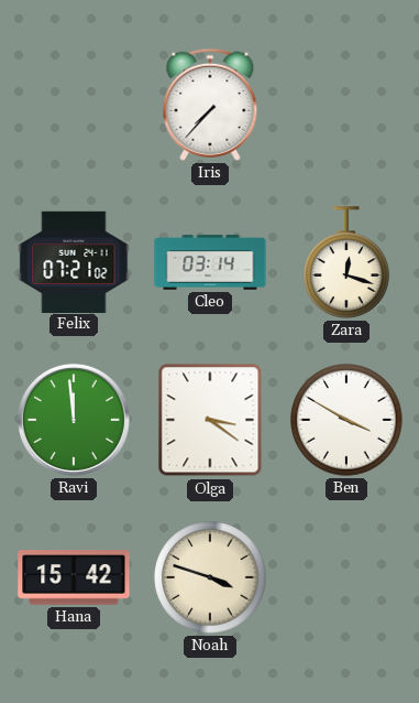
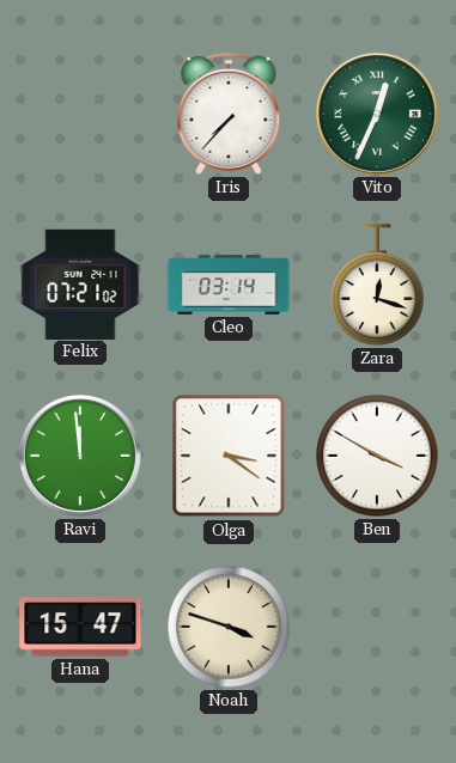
Vito: none -> 12:34 (377, 114)
Hana: 15:42 -> 15:47 (80, 627)
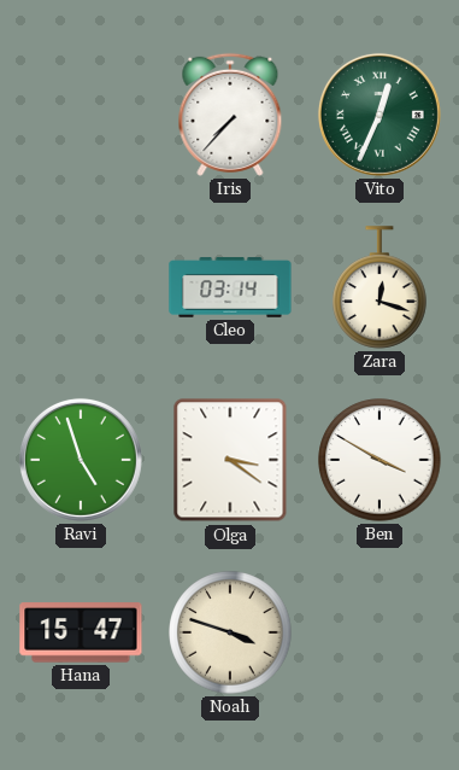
Felix: 07:21 -> none (80, 283)
Ravi: 11:59 -> 4:57 (81, 460)
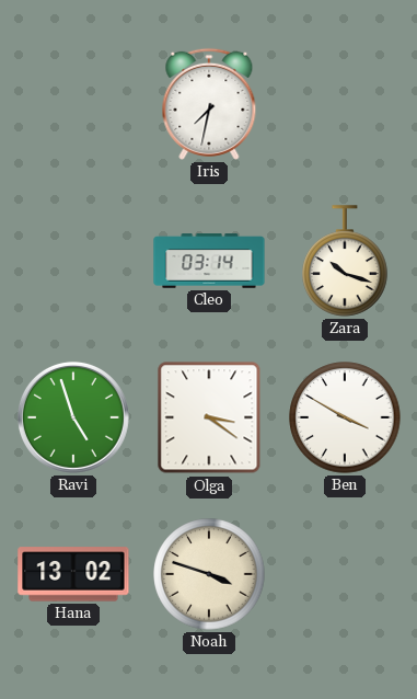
Iris: 7:37 -> 7:32 (209, 104)
Vito: 12:34 -> none (379, 115)
Zara: 12:18 -> 10:18 (345, 261)
Hana: 15:47 -> 13:02 (73, 574)
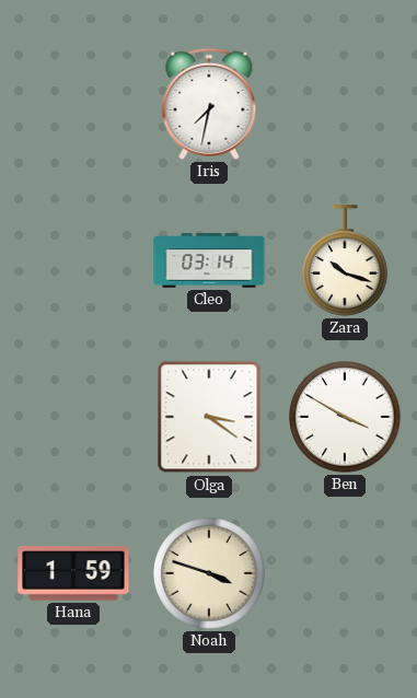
Ravi: 4:57 -> none (73, 417)
Hana: 13:02 -> 1:59 (73, 573)
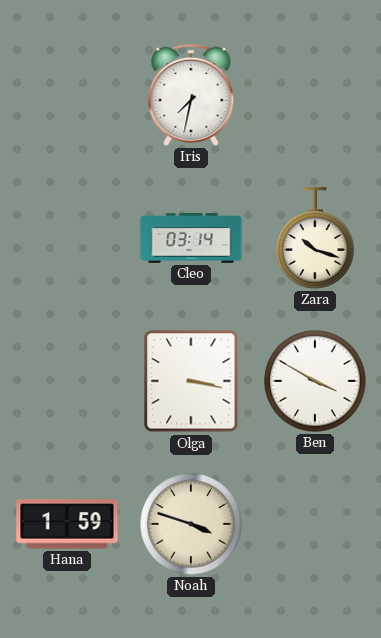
Olga: 3:21 -> 3:17 (191, 381)
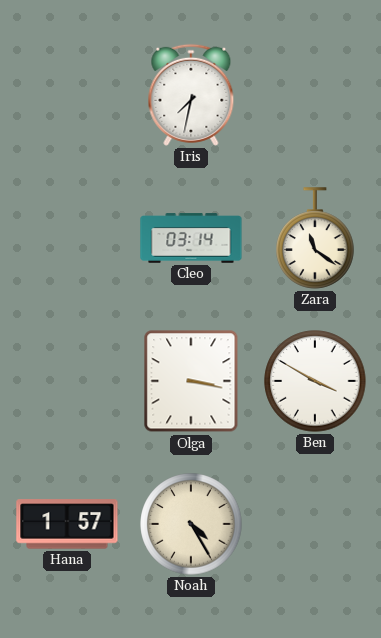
Zara: 10:18 -> 11:21 (315, 238)
Hana: 1:59 -> 1:57 (67, 524)
Noah: 3:48 -> 4:25 (191, 524)
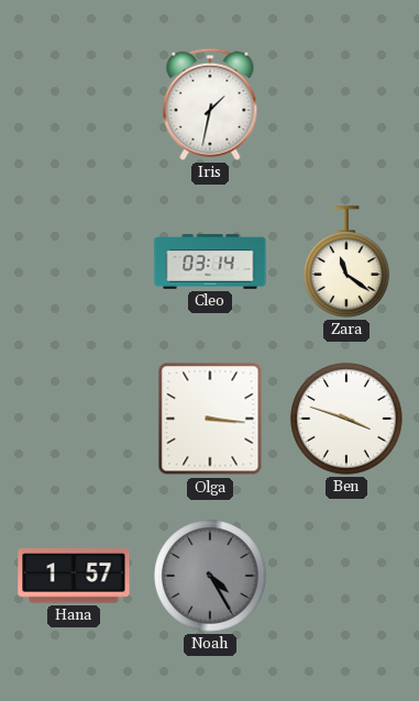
Iris: 7:32 -> 1:32 (210, 104)
Olga: 3:17 -> 3:16 (210, 419)
Ben: 3:50 -> 3:48 (346, 419)
Noah dial: cream -> grey (210, 576)
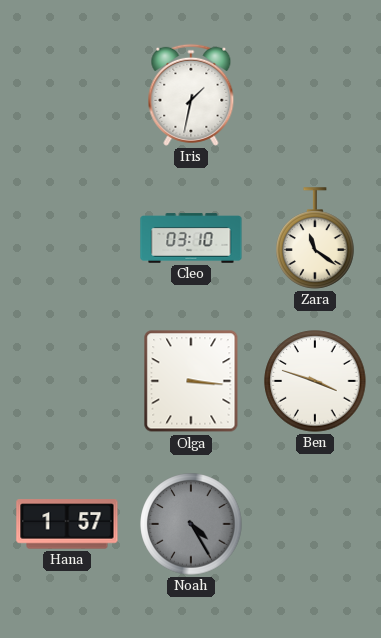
Cleo: 03:14 -> 03:10 (191, 238)
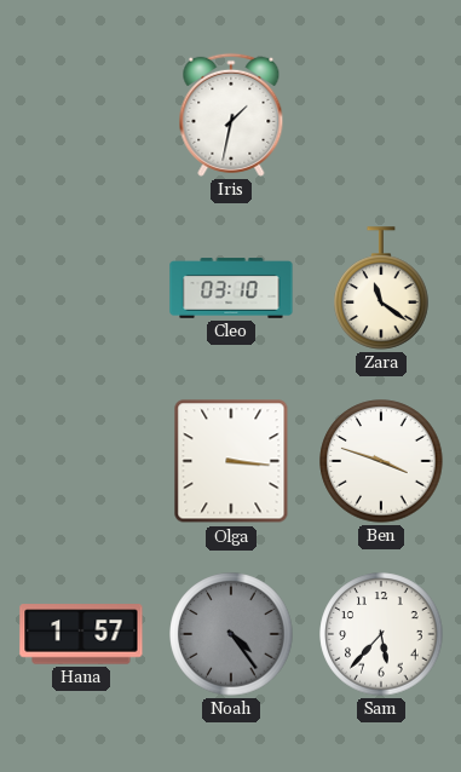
Noah: 4:25 -> 4:24 (231, 634)
Sam: none -> 5:37 (381, 634)
